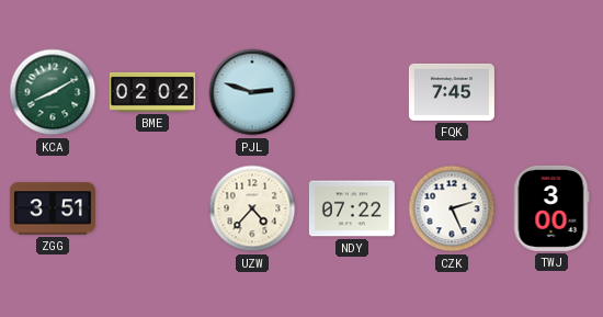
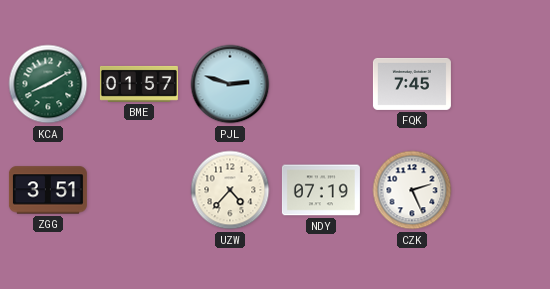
BME: 02:02 -> 01:57 (139, 84)
NDY: 07:22 -> 07:19 (321, 190)
TWJ: 3:00 -> none (551, 208)
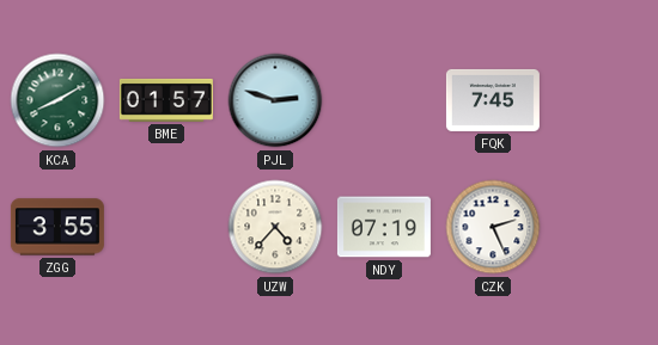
ZGG: 3:51 -> 3:55 (57, 227)
